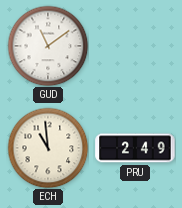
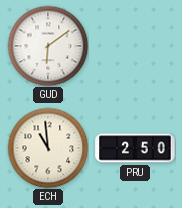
GUD: 11:09 -> 6:09 (48, 46)
PRU: 2:49 -> 2:50 (135, 148)
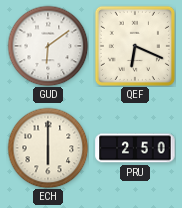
QEF: none -> 6:19 (135, 46)
ECH: 10:59 -> 6:00 (48, 148)
